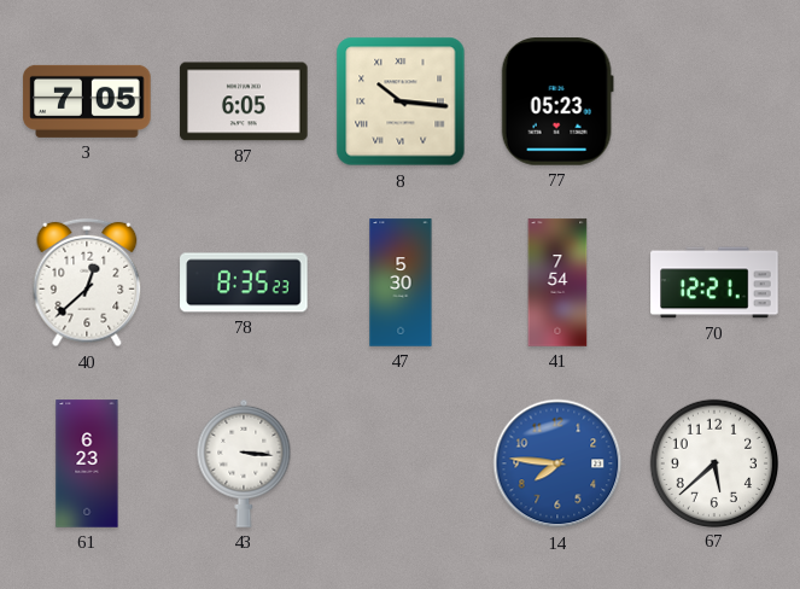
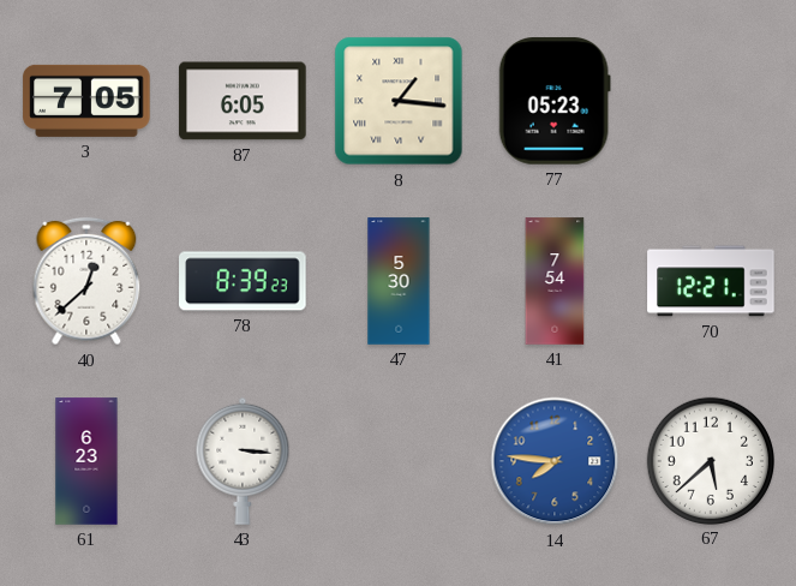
8: 10:16 -> 1:16 (399, 101)
78: 8:35 -> 8:39 (243, 281)
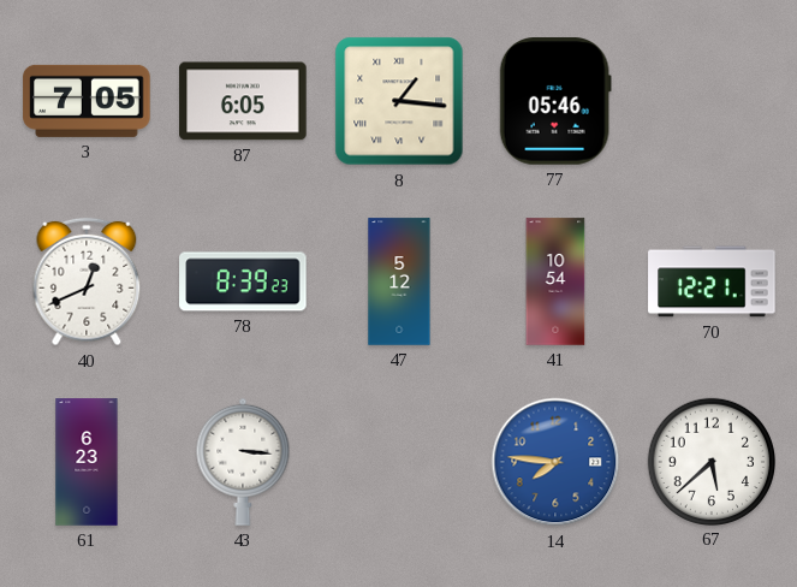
77: 05:23 -> 05:46 (555, 101)
40: 12:38 -> 12:41 (87, 281)
47: 5:30 -> 5:12 (399, 281)
41: 7:54 -> 10:54 (555, 281)
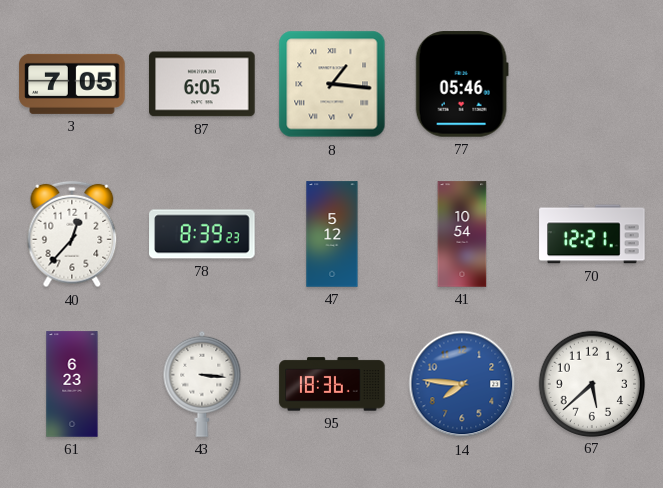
40: 12:41 -> 12:37 (72, 234)
95: none -> 18:36 (332, 384)
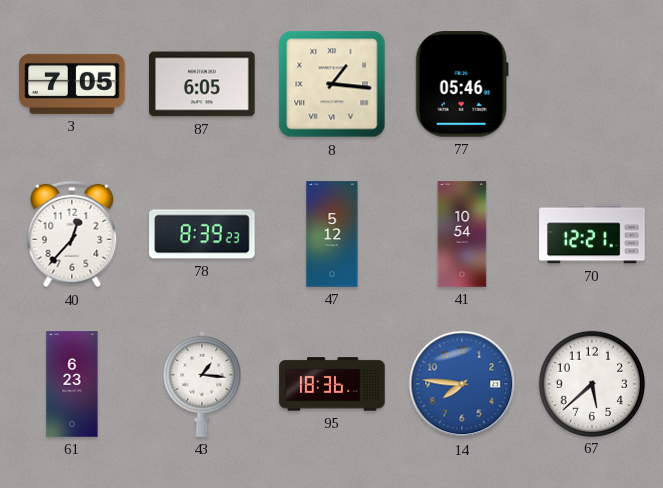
43: 3:16 -> 1:16 (202, 384)
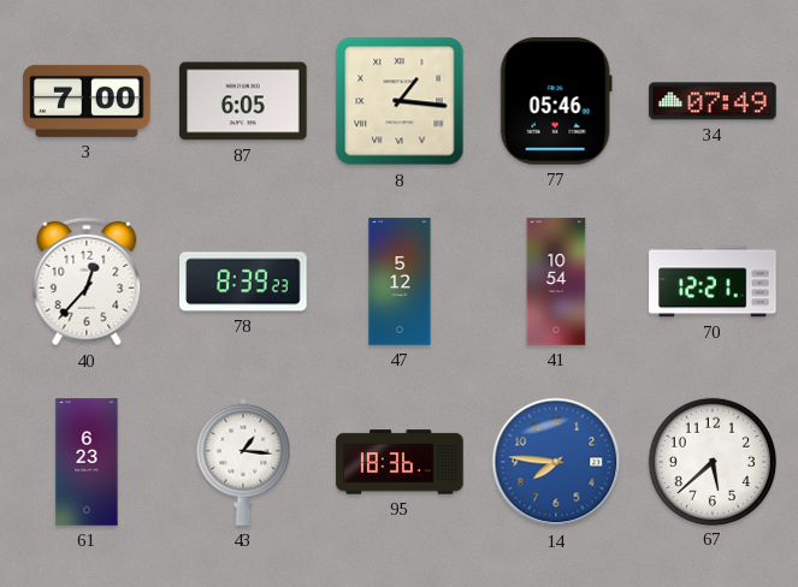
3: 7:05 -> 7:00 (87, 101)
34: none -> 07:49 (713, 101)
